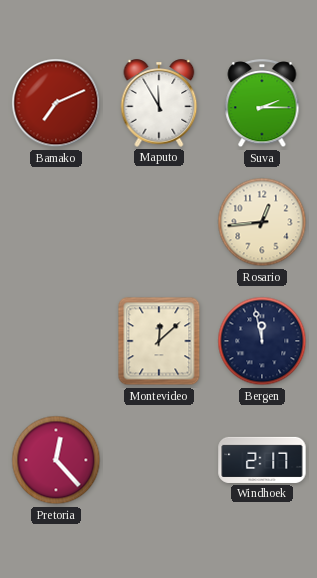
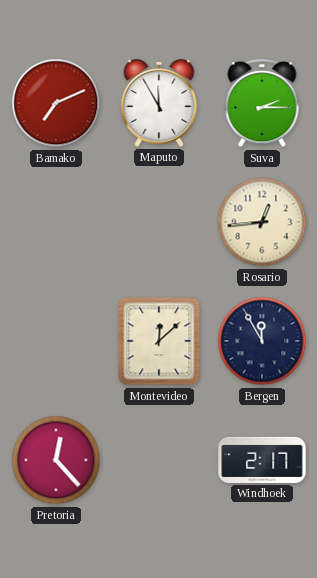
Bergen: 11:58 -> 11:55 (262, 341)
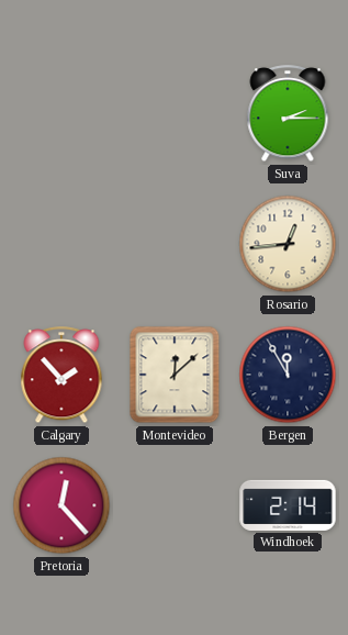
Bamako: 7:11 -> none (56, 103)
Maputo: 11:55 -> none (159, 103)
Calgary: none -> 1:53 (61, 376)
Windhoek: 2:17 -> 2:14 (288, 505)
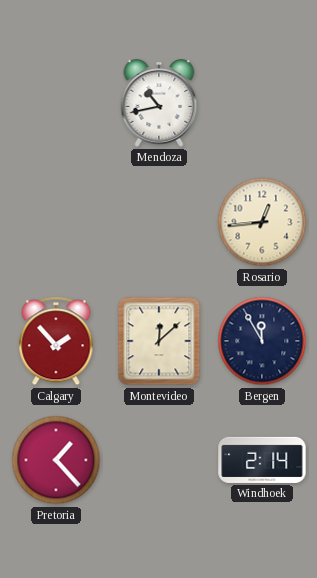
Mendoza: none -> 10:43 (159, 103)
Suva: 2:15 -> none (288, 114)
Pretoria: 12:23 -> 1:23 (56, 460)
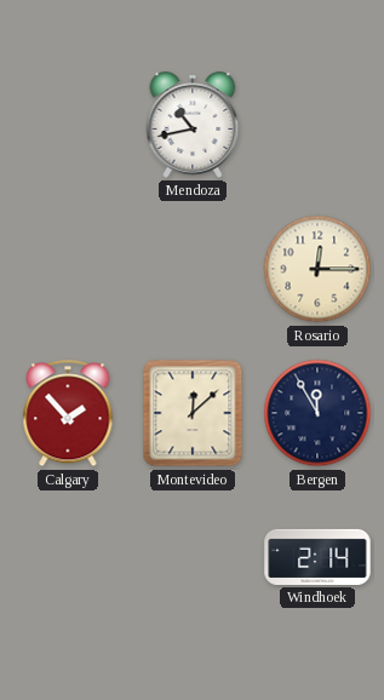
Rosario: 12:44 -> 12:15 (317, 269)
Pretoria: 1:23 -> none (56, 460)
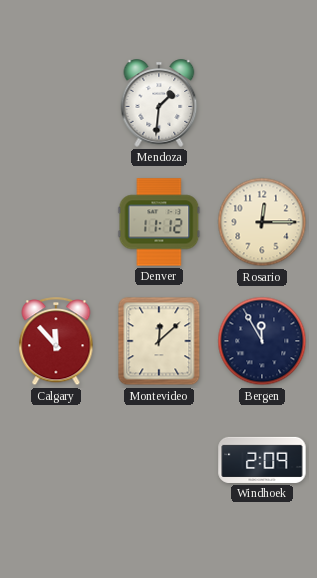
Mendoza: 10:43 -> 1:31 (159, 103)
Denver: none -> 11:12 (159, 222)
Calgary: 1:53 -> 11:53 (56, 342)
Windhoek: 2:14 -> 2:09 (262, 460)
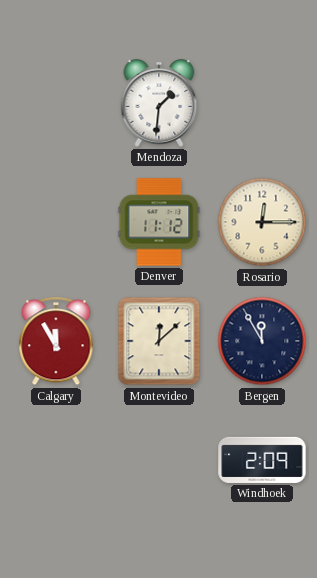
Calgary: 11:53 -> 11:55 (56, 342)
